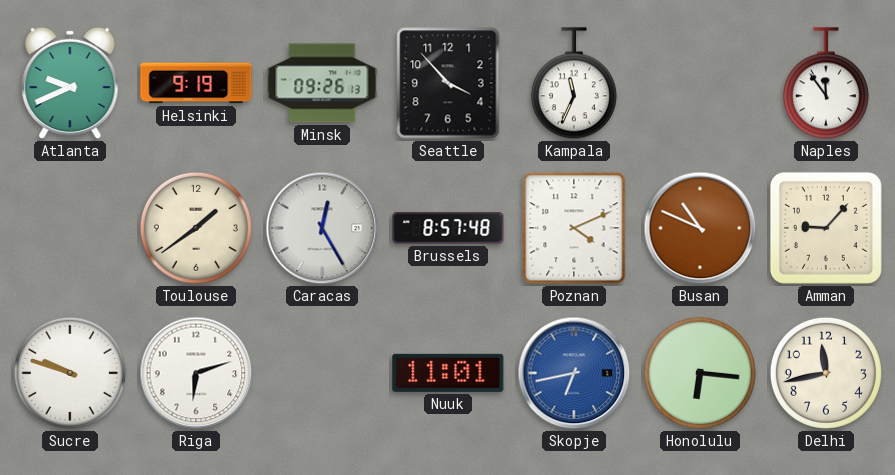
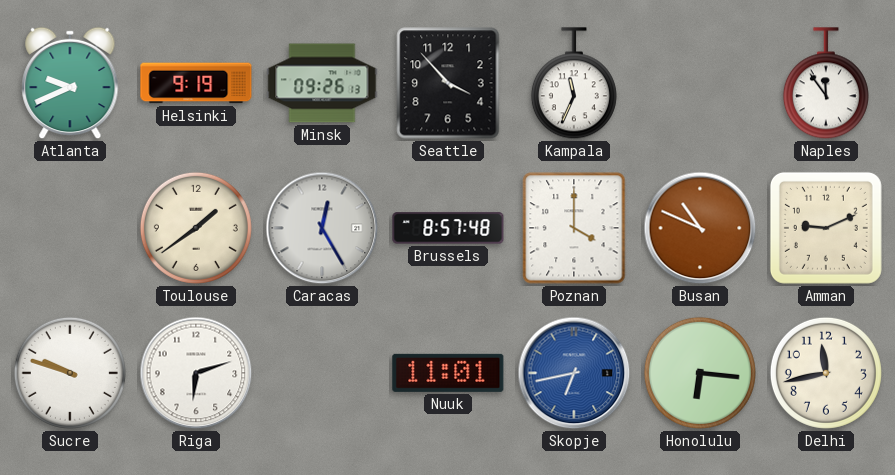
Poznan: 4:11 -> 4:00 (574, 228)
Amman: 9:07 -> 9:11 (826, 228)
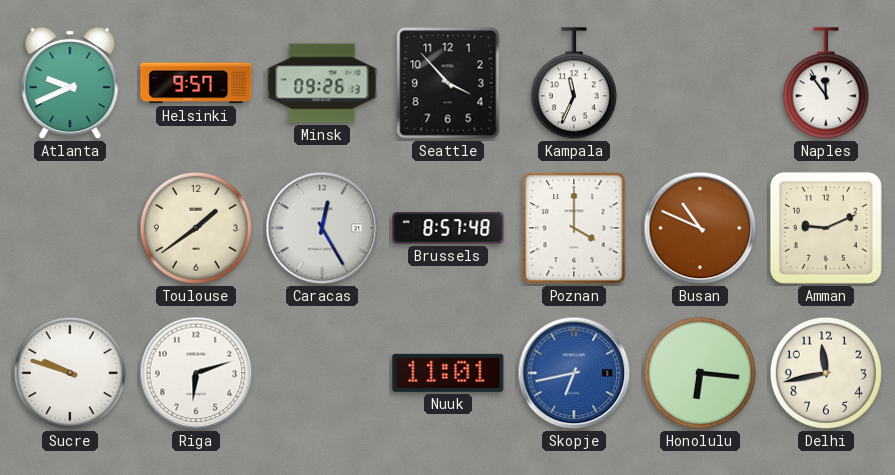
Helsinki: 9:19 -> 9:57 (196, 83)
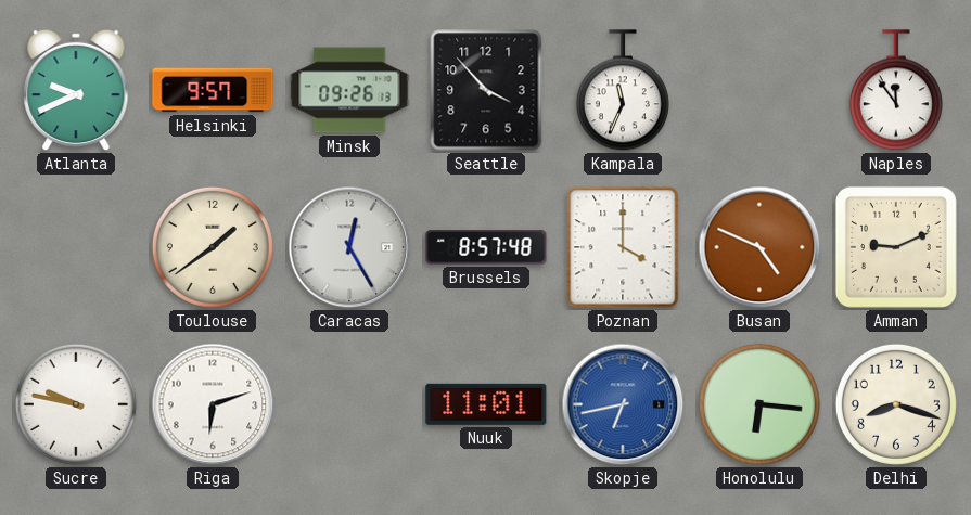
Busan: 10:49 -> 4:49 (759, 247)
Sucre: 9:48 -> 9:47 (76, 404)
Delhi: 11:43 -> 8:18 (896, 404)
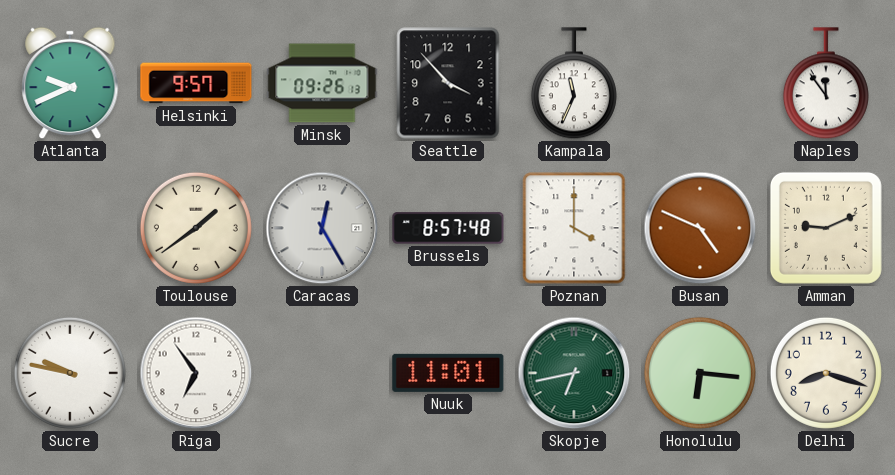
Riga: 6:12 -> 6:54 (196, 373)
Skopje dial: blue -> green (574, 373)
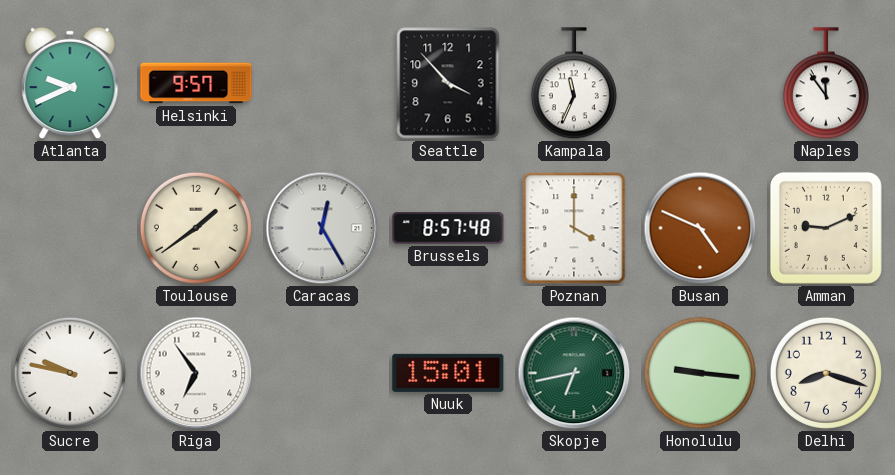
Minsk: 09:26 -> none (322, 83)
Nuuk: 11:01 -> 15:01 (448, 373)
Honolulu: 6:16 -> 9:16 (700, 373)
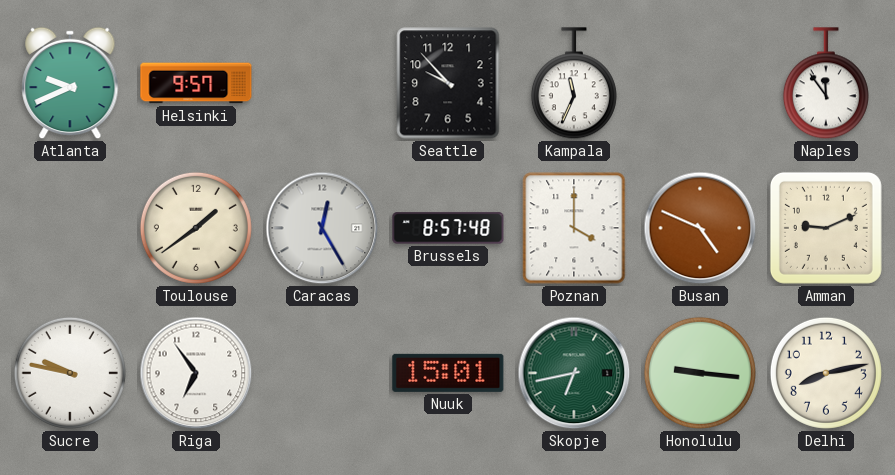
Seattle: 3:53 -> 9:53 (448, 83)
Delhi: 8:18 -> 8:13 (826, 373)
